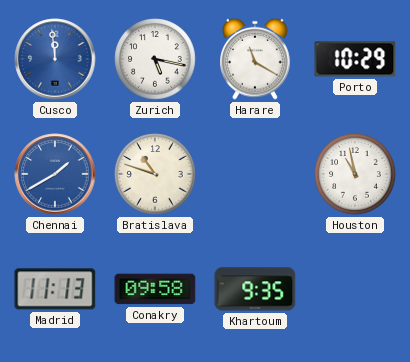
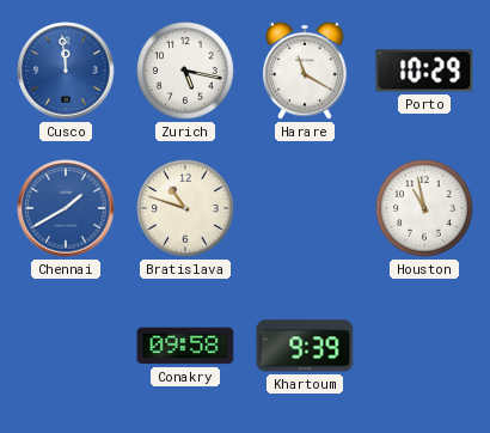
Madrid: 11:13 -> none (55, 289)
Khartoum: 9:35 -> 9:39 (305, 346)
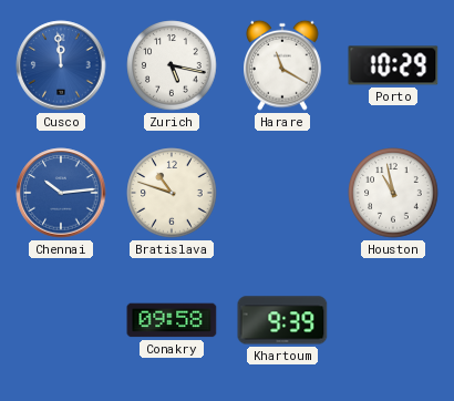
Chennai: 1:40 -> 10:14 (61, 193)
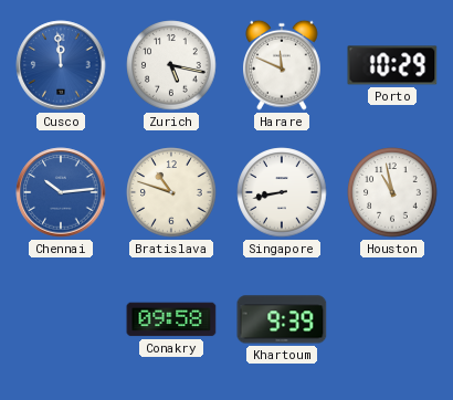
Harare: 11:20 -> 11:49 (283, 65)
Singapore: none -> 8:43 (282, 192)
